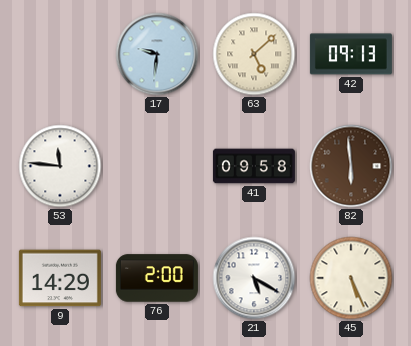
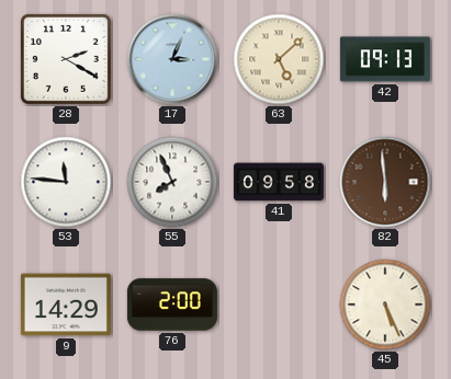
28: none -> 2:20 (66, 59)
17: 9:31 -> 3:04 (172, 59)
55: none -> 7:56 (172, 182)
21: 5:20 -> none (254, 278)
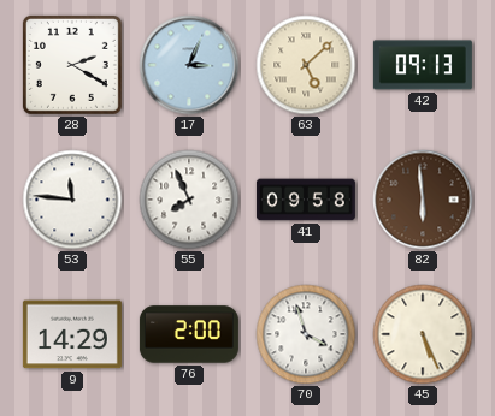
70: none -> 3:57 (306, 334)
